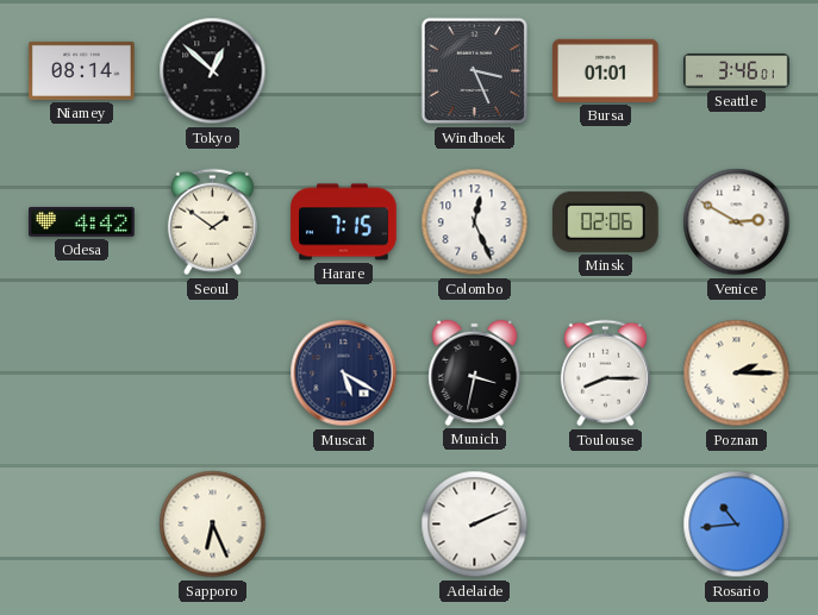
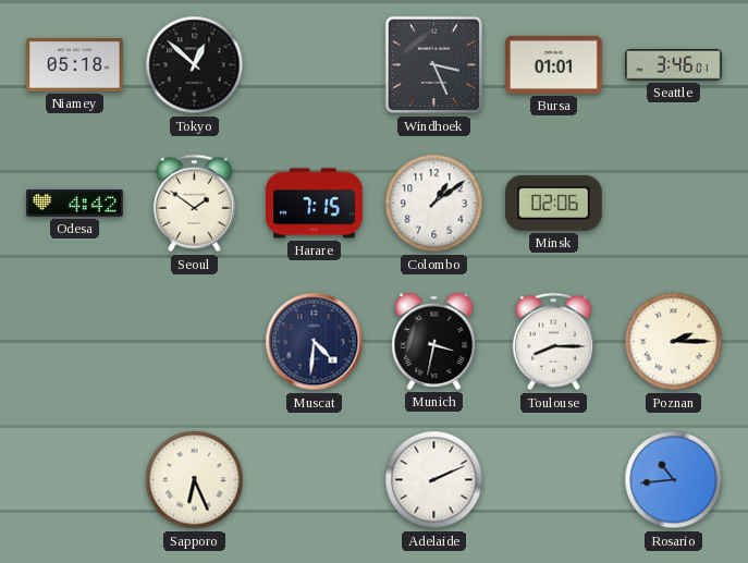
Niamey: 08:14 -> 05:18 (75, 65)
Colombo: 12:26 -> 1:09 (434, 204)
Venice: 2:50 -> none (737, 222)
Muscat: 5:20 -> 4:31 (315, 342)
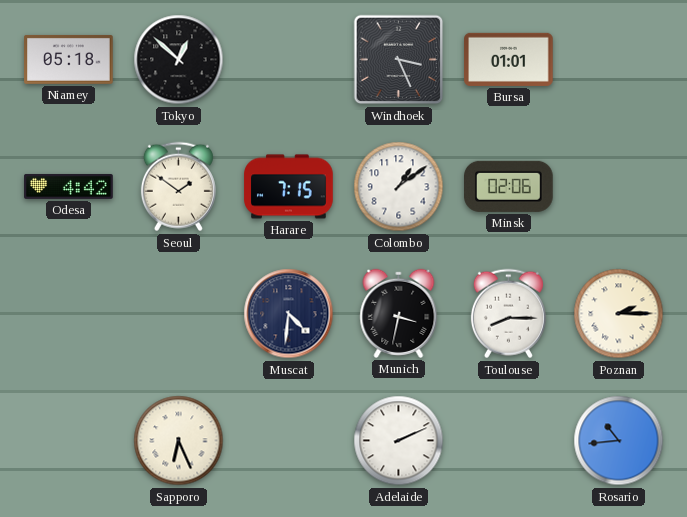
Seattle: 3:46 -> none (674, 65)
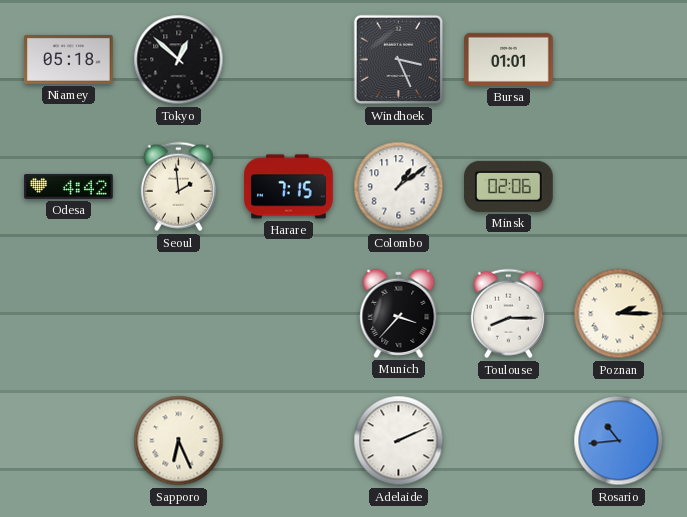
Seoul: 1:51 -> 1:59 (178, 187)
Muscat: 4:31 -> none (289, 314)
Munich: 3:32 -> 3:37 (399, 313)
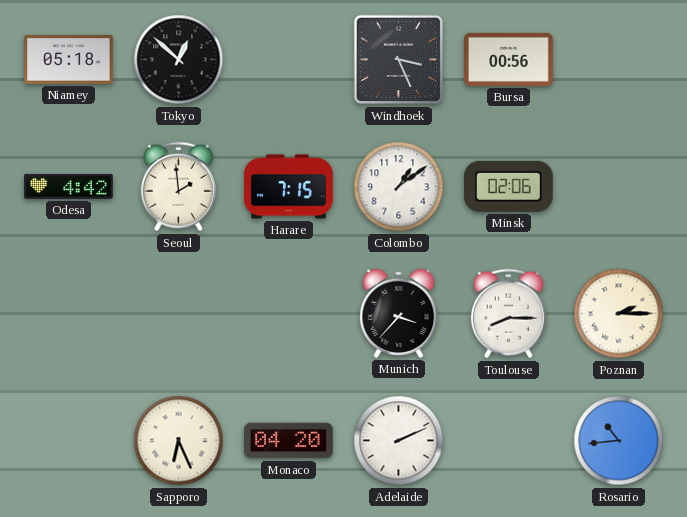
Bursa: 01:01 -> 00:56 (509, 59)
Monaco: none -> 04:20 (289, 441)
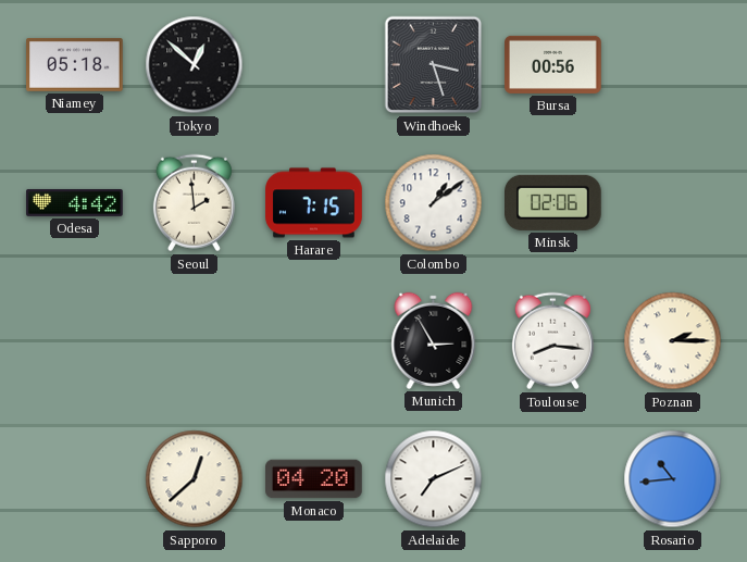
Windhoek: 3:26 -> 3:27 (434, 65)
Munich: 3:37 -> 2:55 (434, 340)
Toulouse: 8:15 -> 8:16 (552, 341)
Sapporo: 6:26 -> 12:38 (195, 479)
Adelaide: 2:11 -> 7:11 (434, 479)
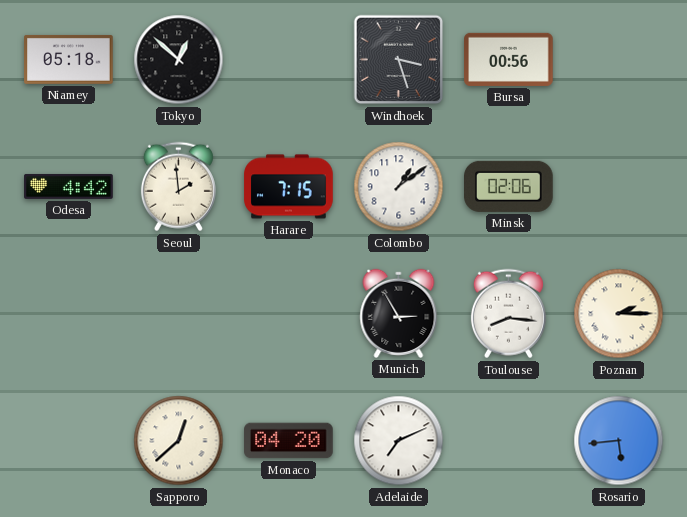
Rosario: 10:44 -> 5:44 (619, 441)
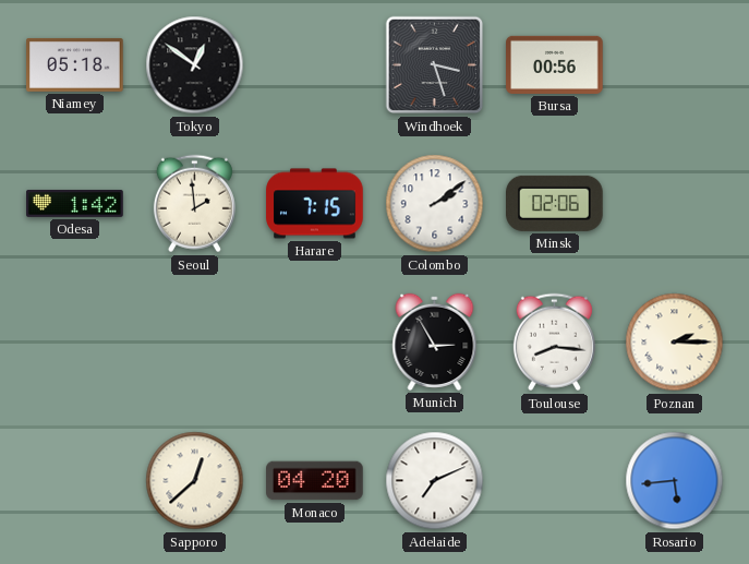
Tokyo: 12:52 -> 12:51 (195, 65)
Odesa: 4:42 -> 1:42 (75, 203)
Colombo: 1:09 -> 2:09 (435, 204)
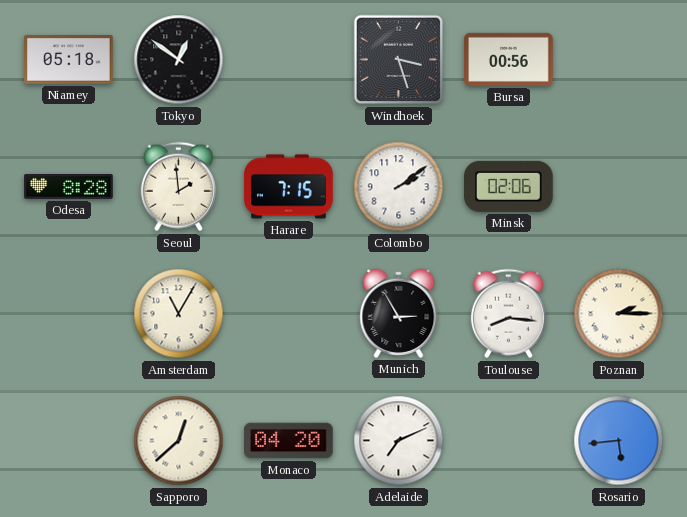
Odesa: 1:42 -> 8:28 (69, 186)
Amsterdam: none -> 11:05 (179, 314)
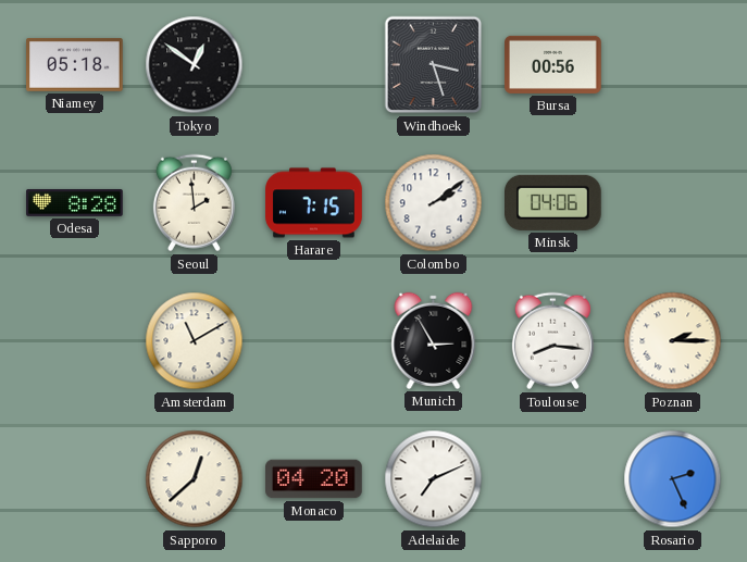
Minsk: 02:06 -> 04:06 (553, 202)
Amsterdam: 11:05 -> 11:10 (195, 341)
Rosario: 5:44 -> 2:26 (673, 479)
